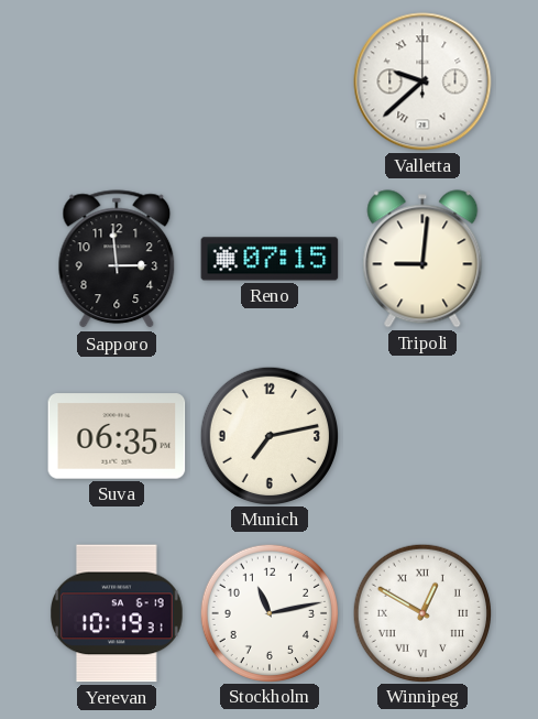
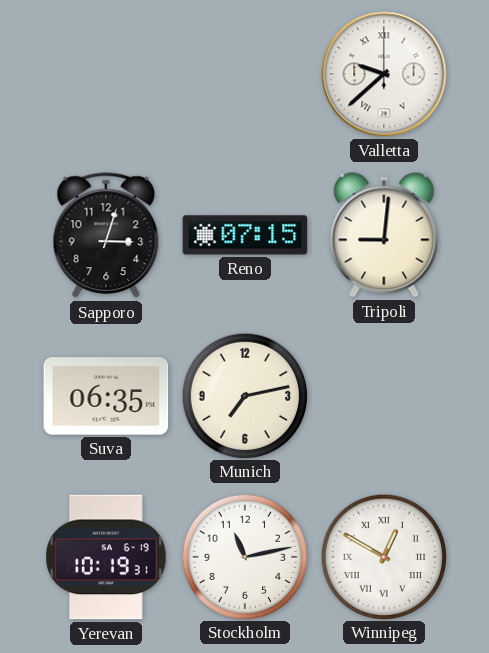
Sapporo: 2:59 -> 3:03 (106, 236)
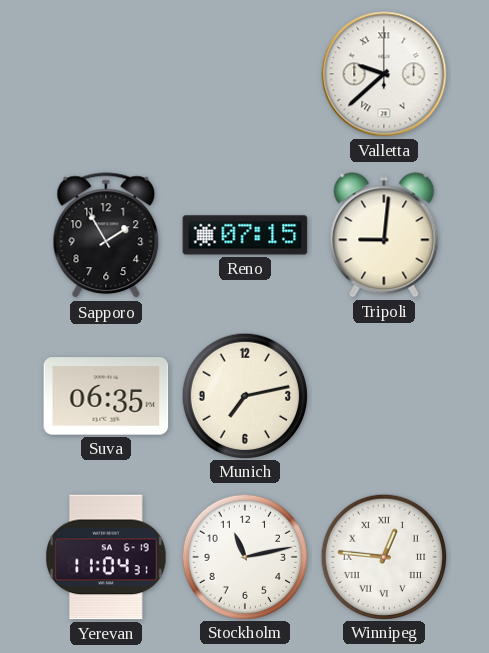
Sapporo: 3:03 -> 1:55 (106, 236)
Yerevan: 10:19 -> 11:04 (107, 557)
Winnipeg: 12:50 -> 12:46 (383, 556)
